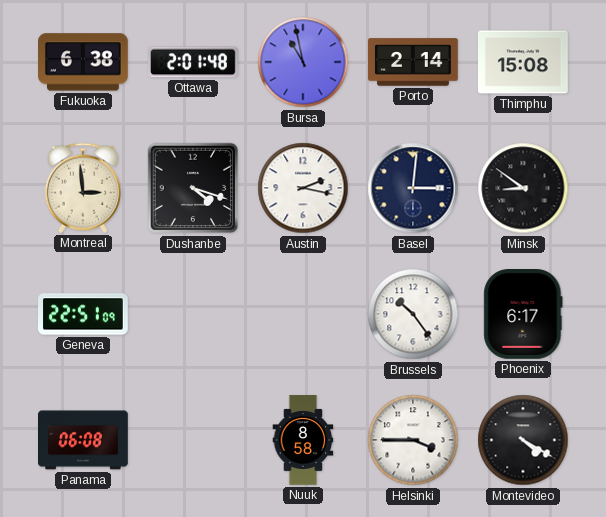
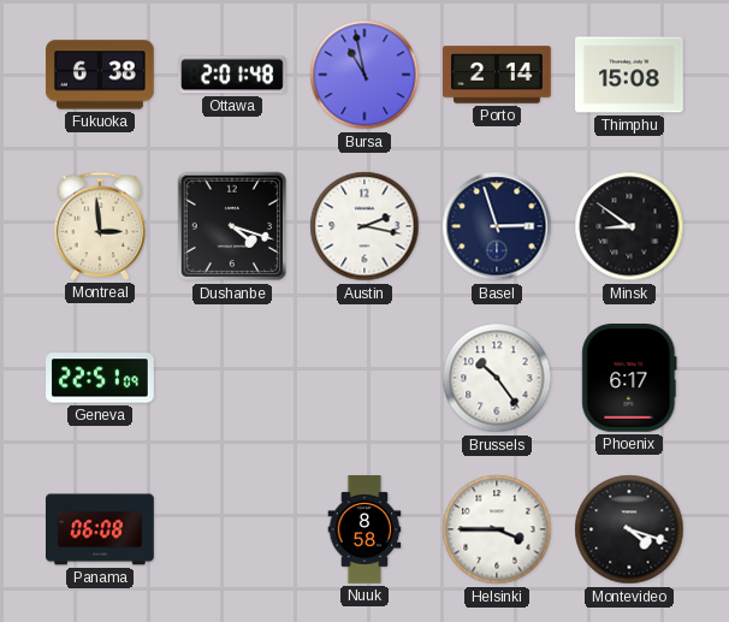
Basel: 3:01 -> 2:57 (497, 226)
Montevideo: 4:20 -> 4:18 (629, 529)
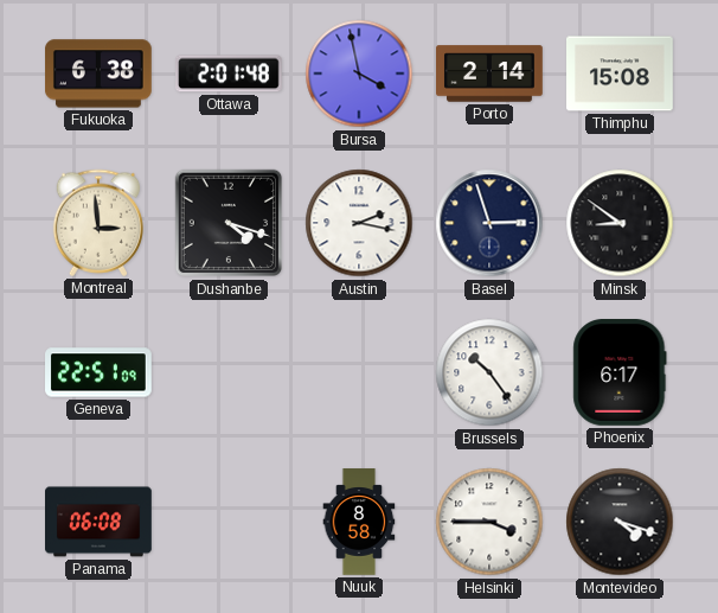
Bursa: 10:58 -> 3:58 (359, 74)
